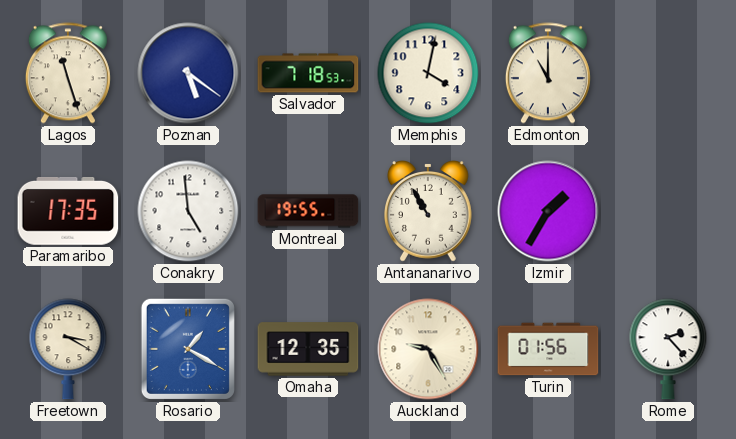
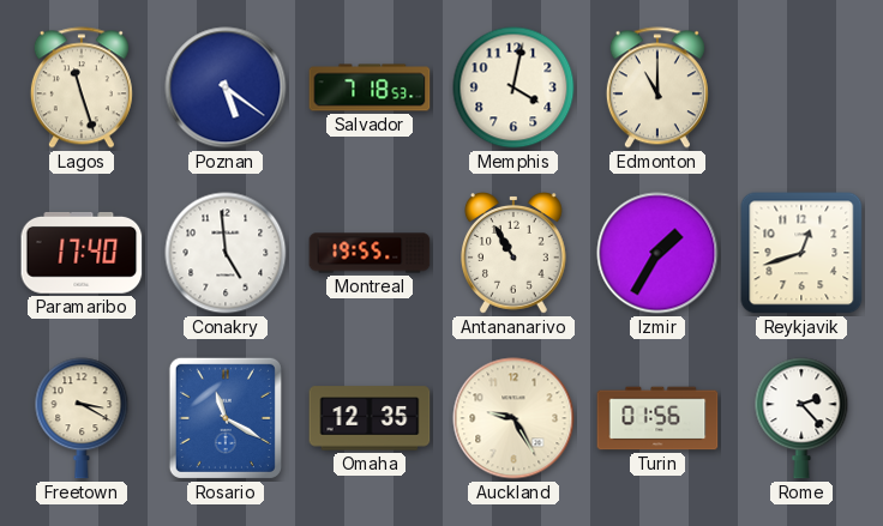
Paramaribo: 17:35 -> 17:40 (82, 253)
Reykjavik: none -> 12:42 (801, 253)
Rosario: 1:20 -> 11:20 (226, 418)
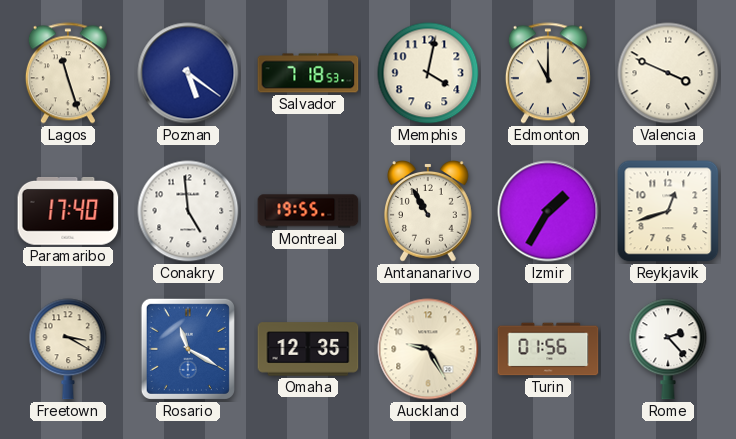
Valencia: none -> 3:49 (668, 73)
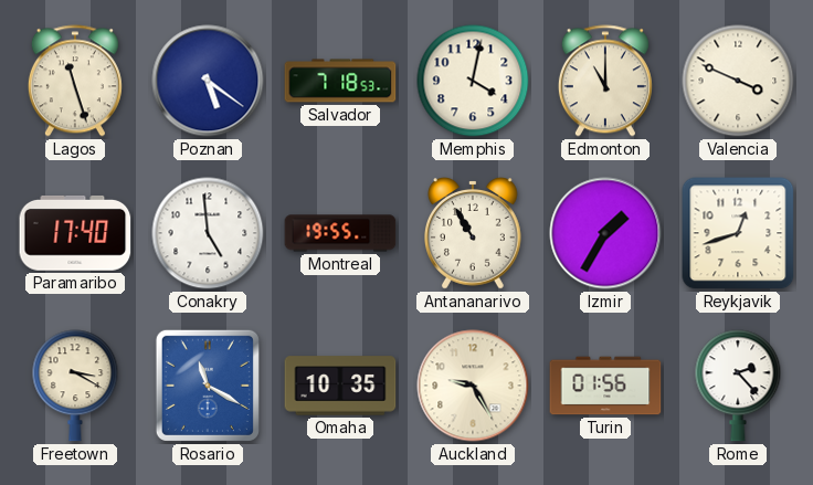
Omaha: 12:35 -> 10:35 (340, 386)
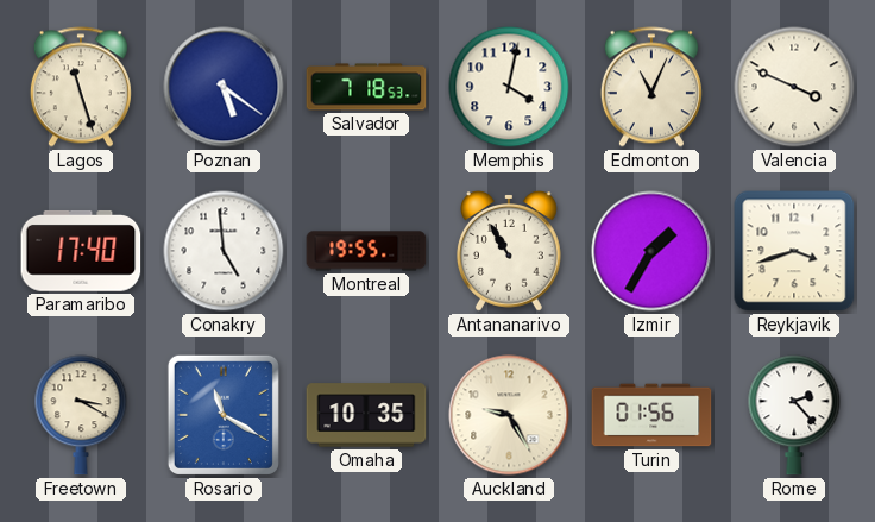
Edmonton: 11:00 -> 11:04 (651, 87)
Reykjavik: 12:42 -> 3:42 (794, 251)
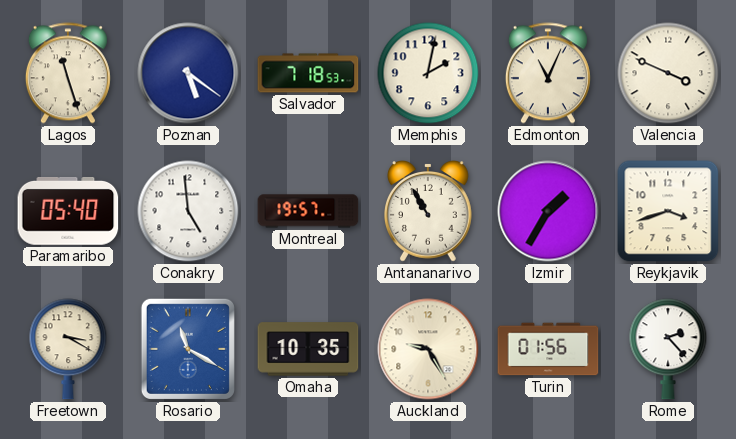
Memphis: 4:02 -> 2:02 (428, 73)
Paramaribo: 17:40 -> 05:40 (68, 211)
Montreal: 19:55 -> 19:57 (308, 211)
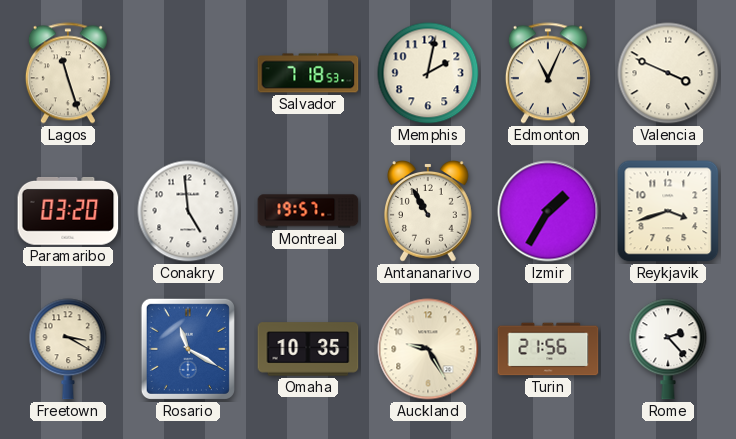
Poznan: 5:21 -> none (188, 73)
Paramaribo: 05:40 -> 03:20 (68, 211)
Turin: 01:56 -> 21:56 (548, 349)
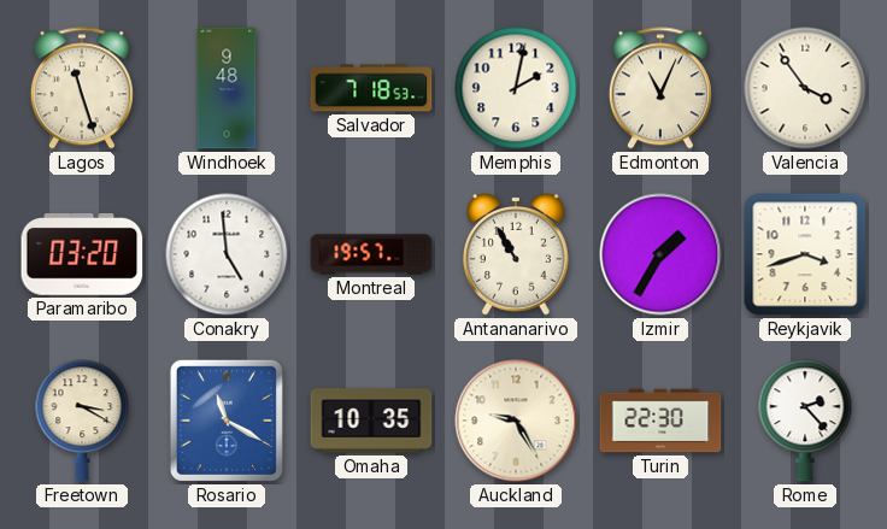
Windhoek: none -> 9:48 (227, 88)
Valencia: 3:49 -> 3:54 (805, 88)
Turin: 21:56 -> 22:30 (660, 421)
